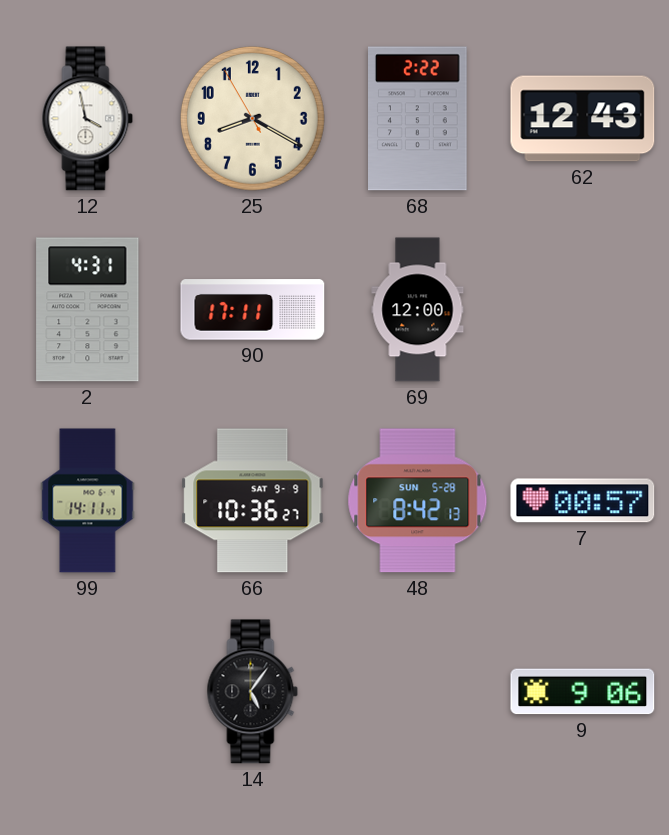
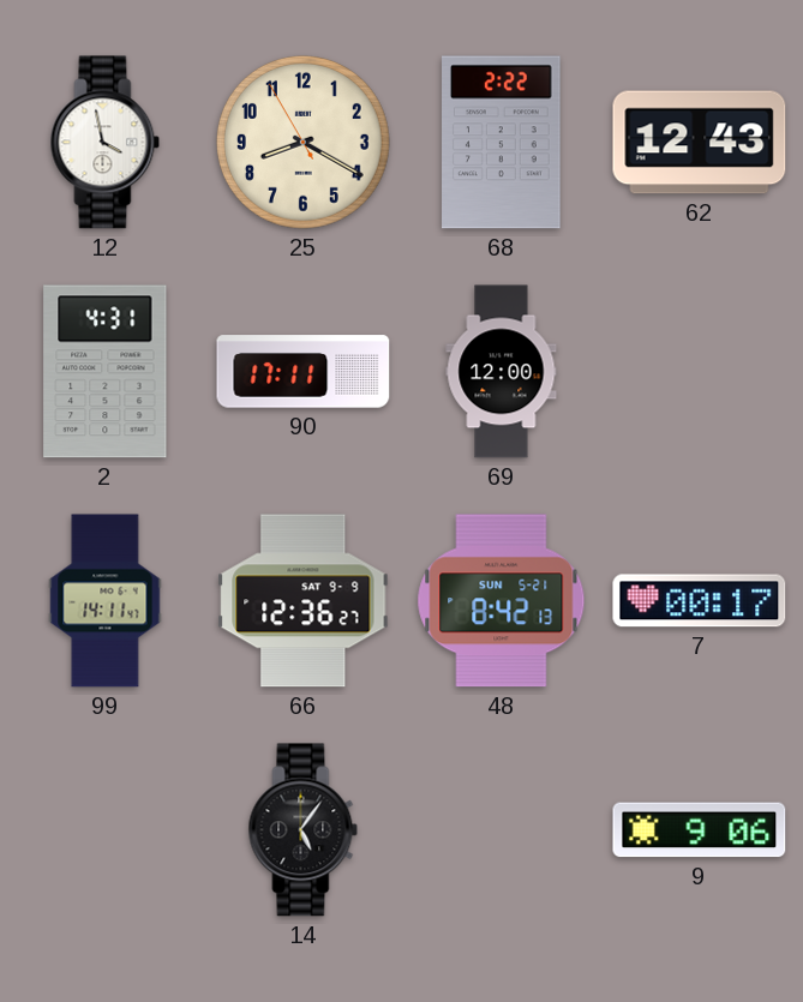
66: 10:36 -> 12:36 (304, 601)
48 date: SUN 5-28 -> SUN 5-21 (502, 601)
7: 00:57 -> 00:17 (700, 601)
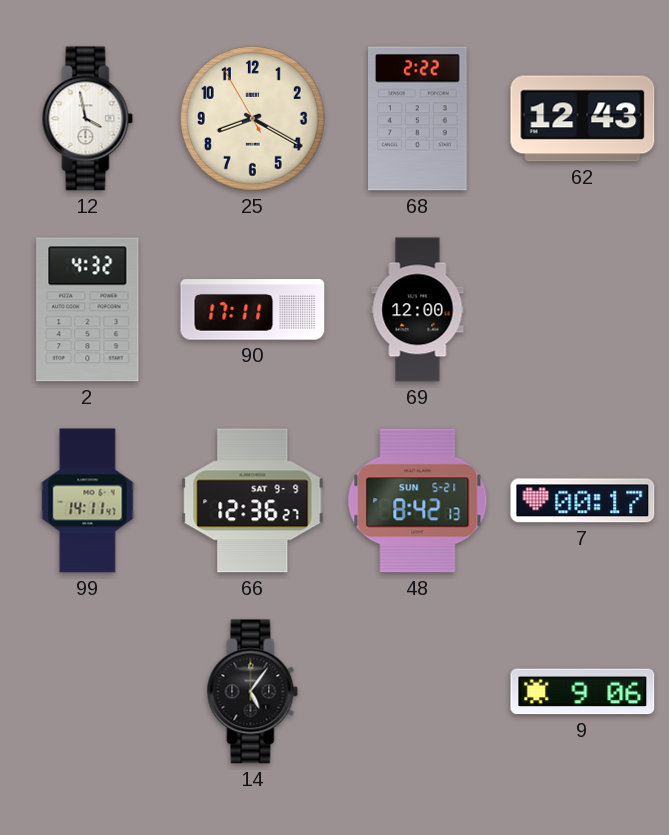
2: 4:31 -> 4:32 (88, 310)
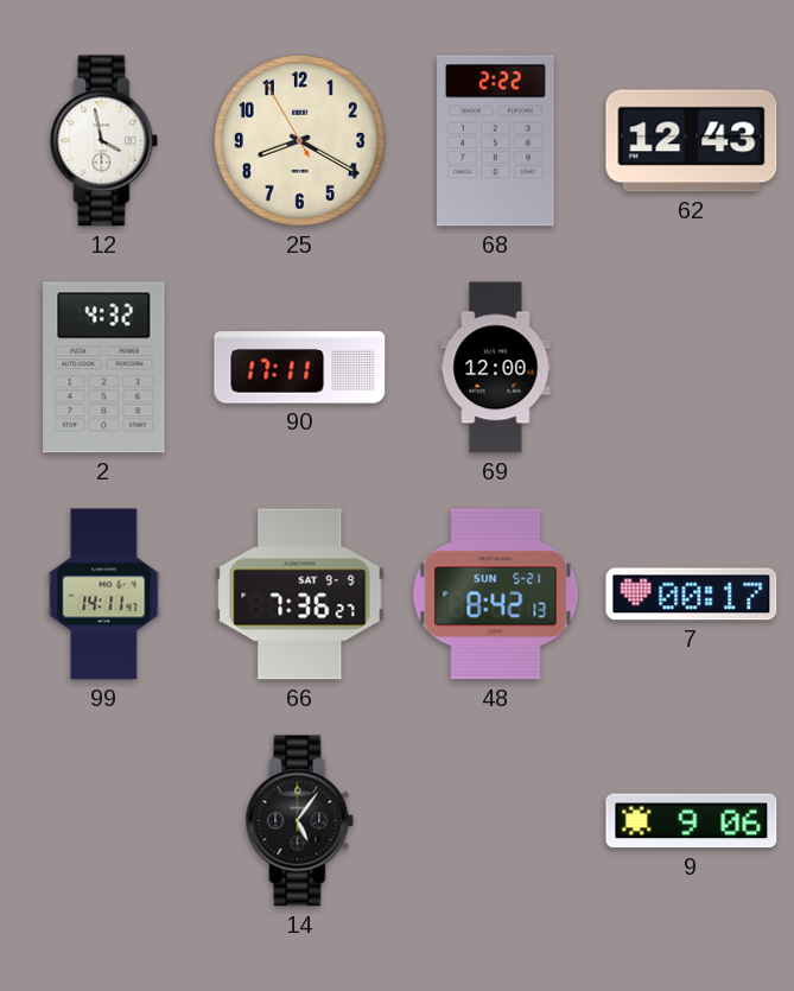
66: 12:36 -> 7:36 (300, 595)
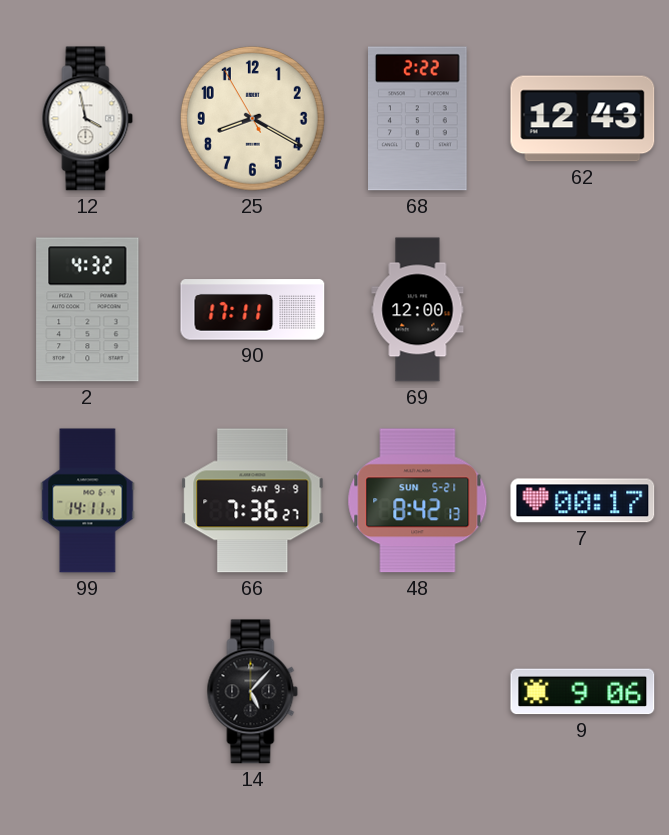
14: 5:06 -> 5:07 (253, 692)
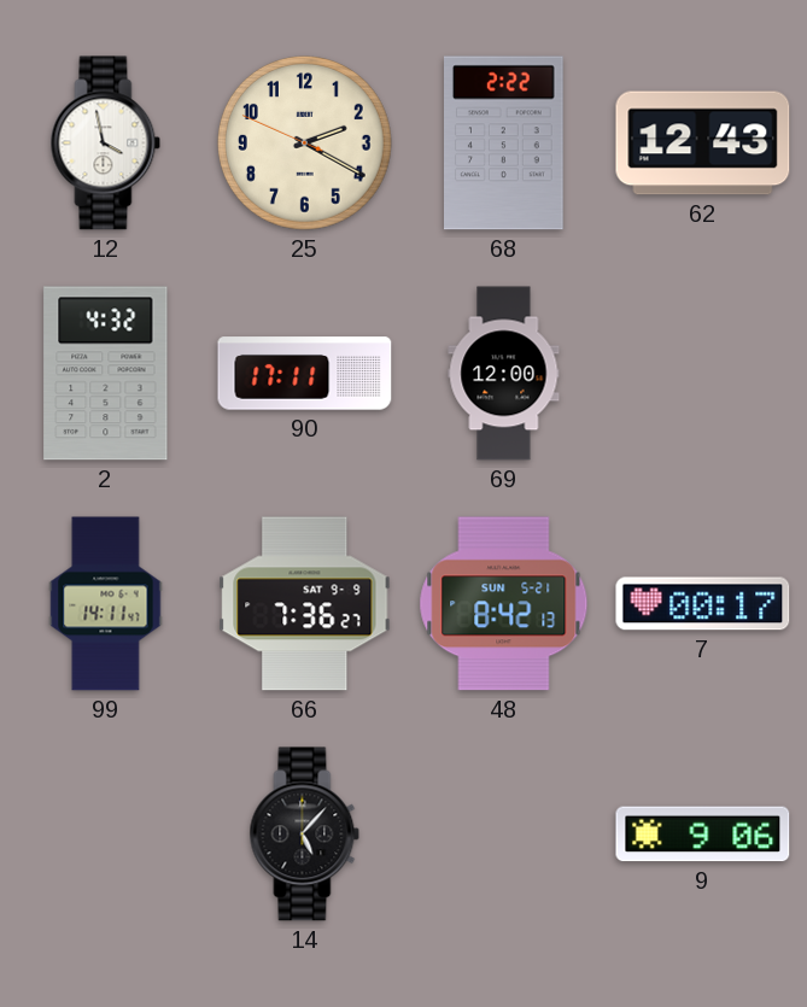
25: 8:19 -> 2:19 (305, 144)
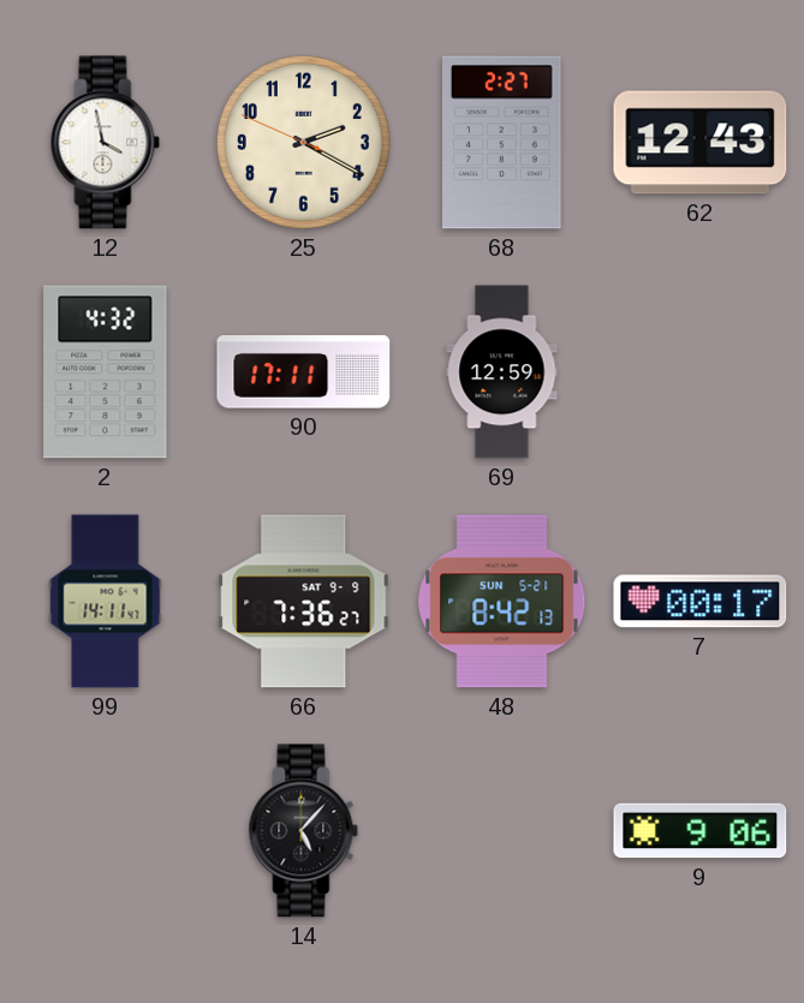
68: 2:22 -> 2:27 (502, 143)
69: 12:00 -> 12:59 (502, 372)
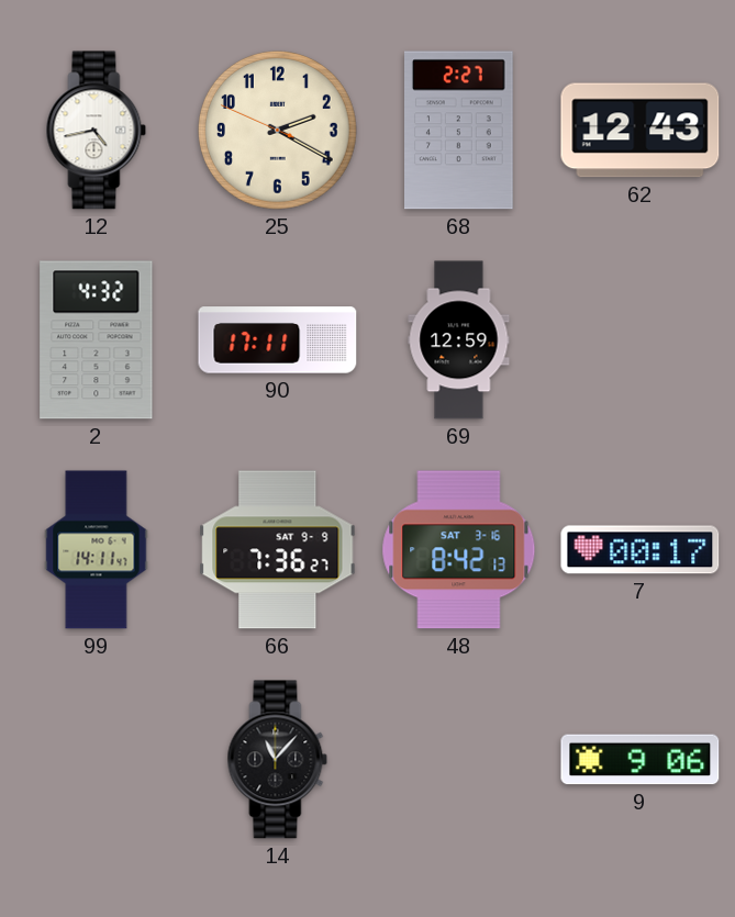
12: 3:58 -> 4:43 (97, 131)
48 date: SUN 5-21 -> SAT 3-16 (459, 550)
14: 5:07 -> 11:07 (278, 760)
